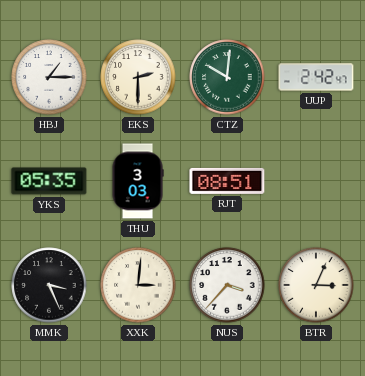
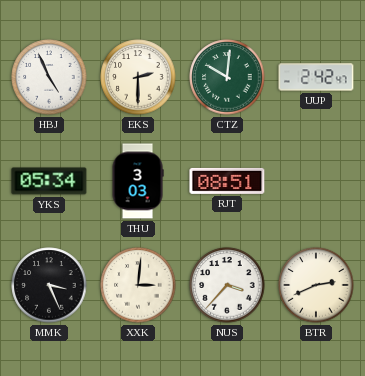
HBJ: 1:15 -> 4:56 (49, 77)
YKS: 05:35 -> 05:34 (49, 181)
BTR: 3:04 -> 2:41 (316, 285)
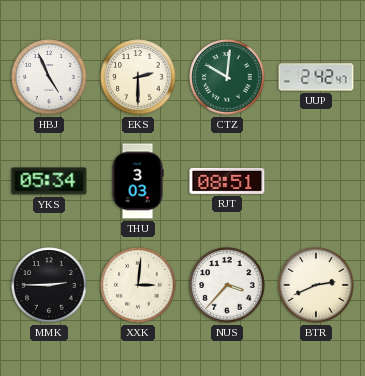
MMK: 3:26 -> 2:45 (49, 285)
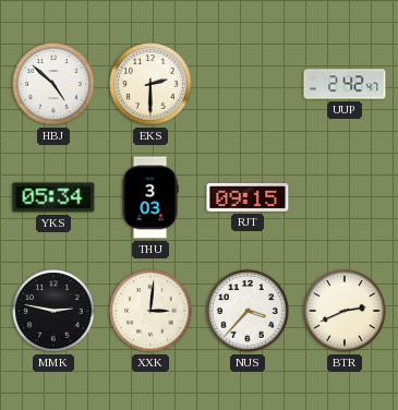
HBJ: 4:56 -> 4:52 (53, 84)
CTZ: 10:01 -> none (227, 77)
RJT: 08:51 -> 09:15 (248, 197)
MMK: 2:45 -> 2:47 (53, 311)
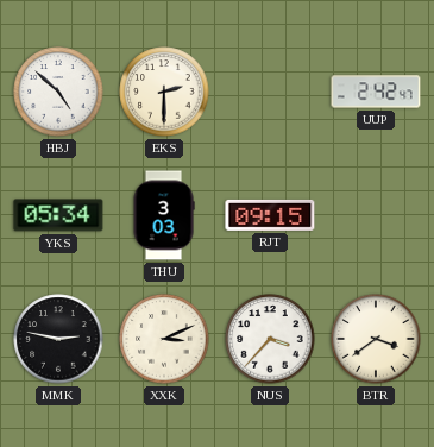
XXK: 3:01 -> 3:11 (164, 339)
BTR: 2:41 -> 3:39 (376, 339)
